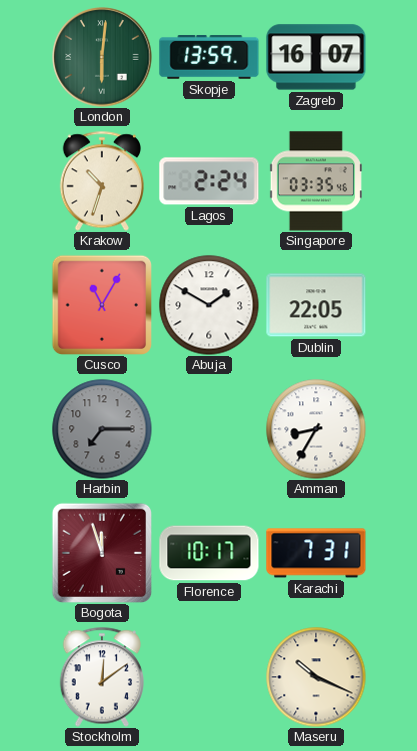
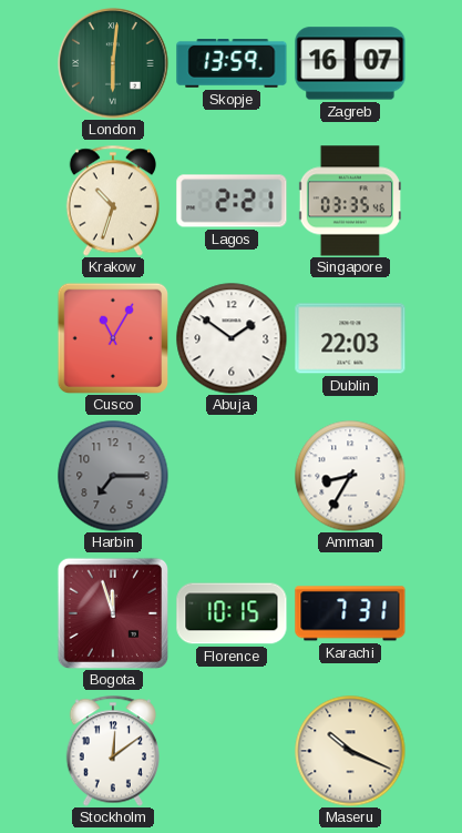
Lagos: 2:24 -> 2:21 (232, 201)
Abuja: 1:50 -> 1:51 (232, 338)
Dublin: 22:05 -> 22:03 (350, 338)
Florence: 10:17 -> 10:15 (232, 613)
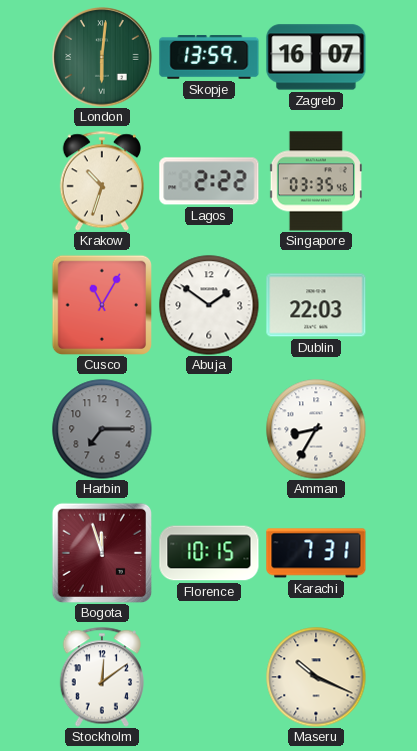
Lagos: 2:21 -> 2:22 (209, 181)
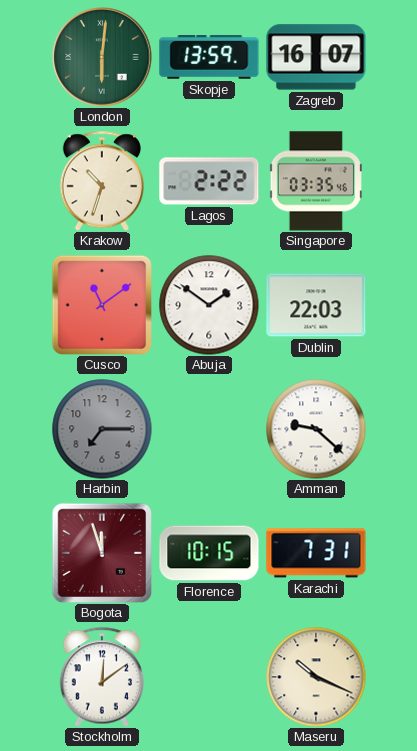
Cusco: 11:05 -> 11:09 (101, 304)
Amman: 8:35 -> 9:22 (316, 429)
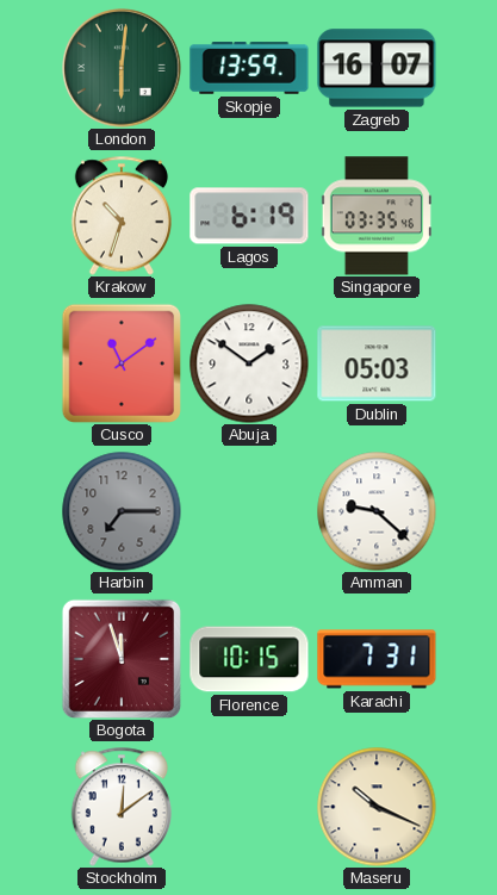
Lagos: 2:22 -> 6:19 (249, 216)
Dublin: 22:03 -> 05:03 (377, 363)
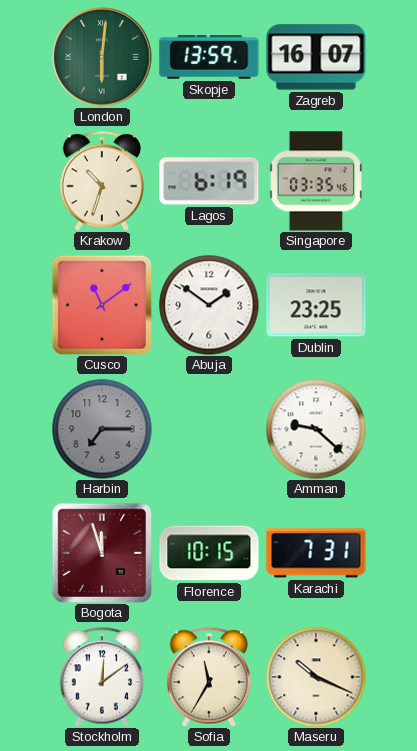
Dublin: 05:03 -> 23:25 (316, 305)
Sofia: none -> 11:35 (208, 677)
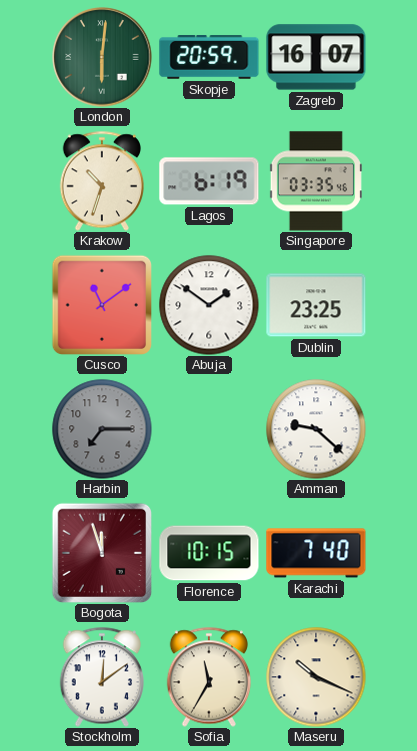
Skopje: 13:59 -> 20:59 (209, 58)
Karachi: 7:31 -> 7:40 (316, 553)
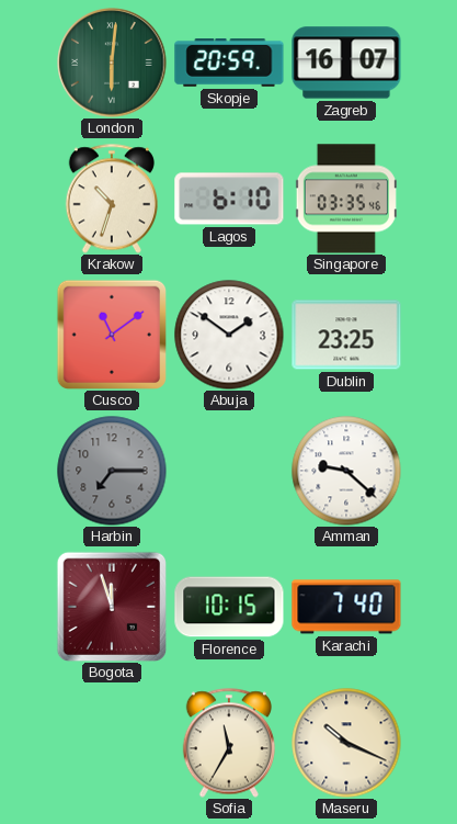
Lagos: 6:19 -> 6:10 (229, 199)
Stockholm: 12:09 -> none (101, 677)
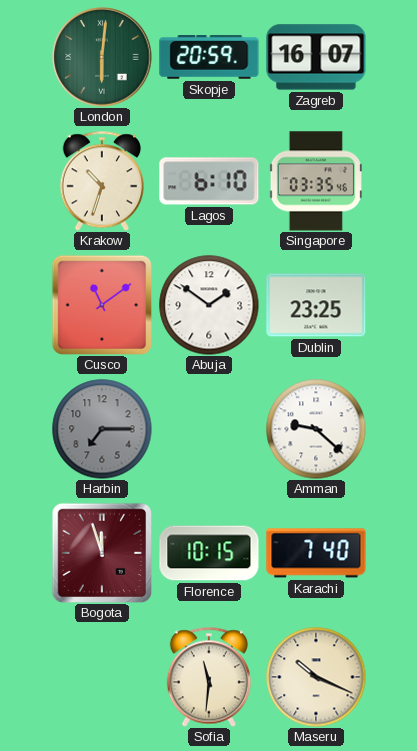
Sofia: 11:35 -> 11:31 (208, 677)
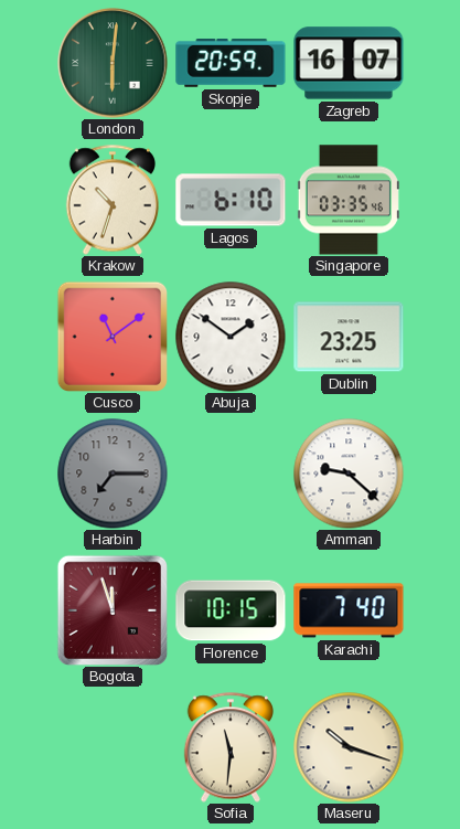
Maseru: 10:19 -> 10:18 (349, 747)
